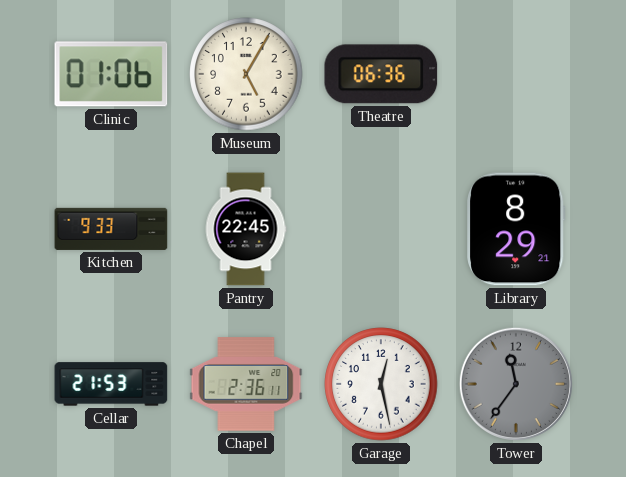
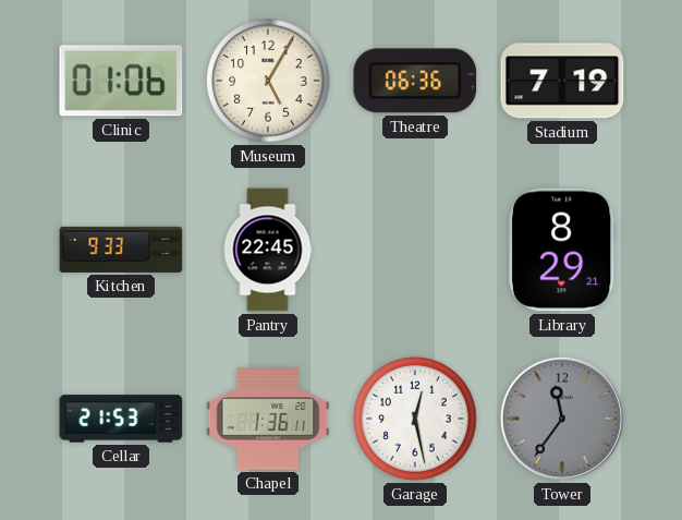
Stadium: none -> 7:19 (562, 81)
Chapel: 2:36 -> 1:36 (268, 419)
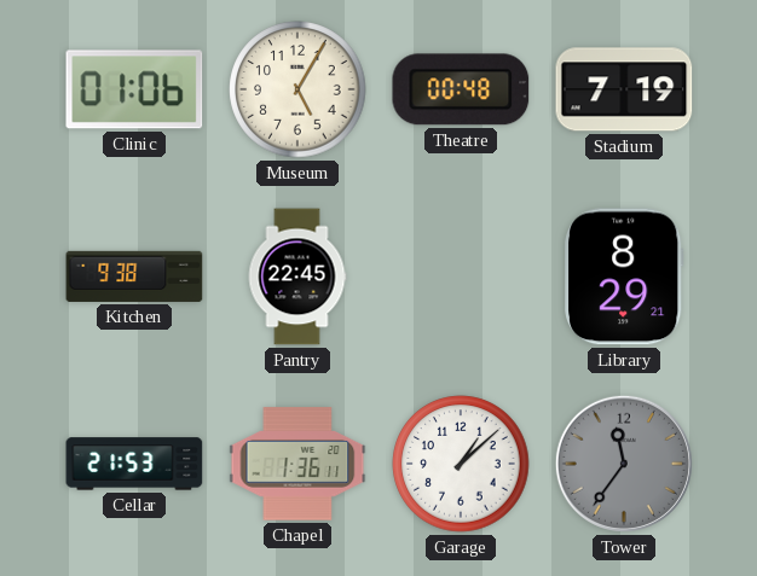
Theatre: 06:36 -> 00:48 (461, 89)
Kitchen: 9:33 -> 9:38 (134, 277)
Garage: 12:28 -> 1:08 (461, 464)
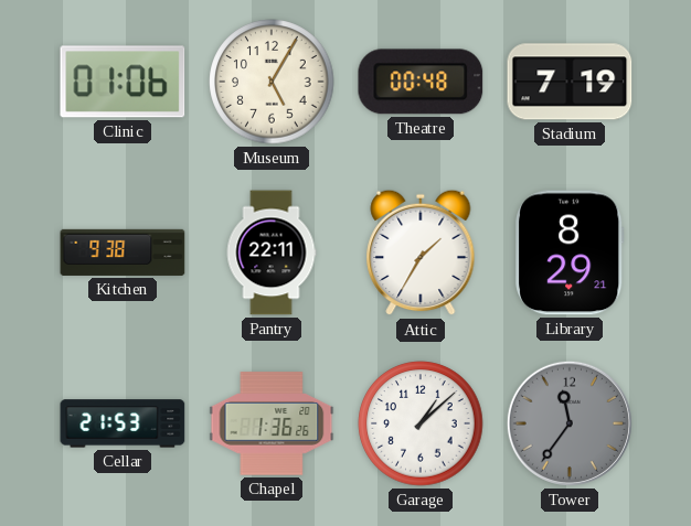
Pantry: 22:45 -> 22:11 (272, 253)
Attic: none -> 1:35 (421, 253)
Chapel: 1:36:11 -> 1:36:26 (272, 423)
